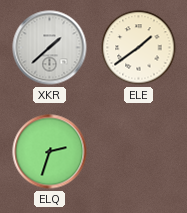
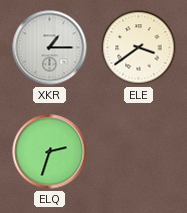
XKR: 1:38 -> 1:15 (50, 48)
ELE: 1:39 -> 3:39 (139, 48)
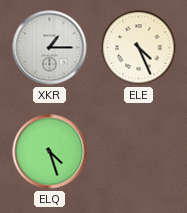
ELE: 3:39 -> 4:26 (139, 48)
ELQ: 2:33 -> 4:27 (50, 152)
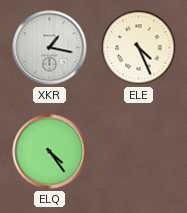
XKR: 1:15 -> 1:17 (50, 48)
ELQ: 4:27 -> 4:24 (50, 152)
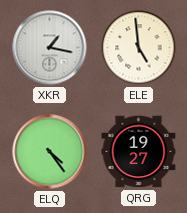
ELE: 4:26 -> 4:59 (139, 48)
QRG: none -> 19:27 (139, 152)
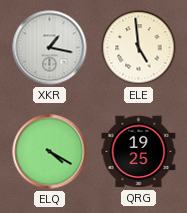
ELQ: 4:24 -> 4:20 (50, 152)
QRG: 19:27 -> 19:25 (139, 152)
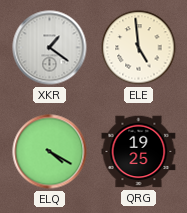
XKR: 1:17 -> 1:21 (50, 48)
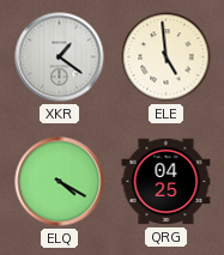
QRG: 19:25 -> 04:25 (167, 182)
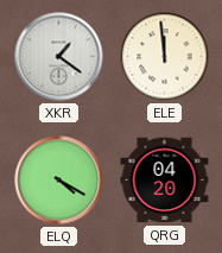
ELE: 4:59 -> 11:59 (165, 57)
QRG: 04:25 -> 04:20 (165, 181)
